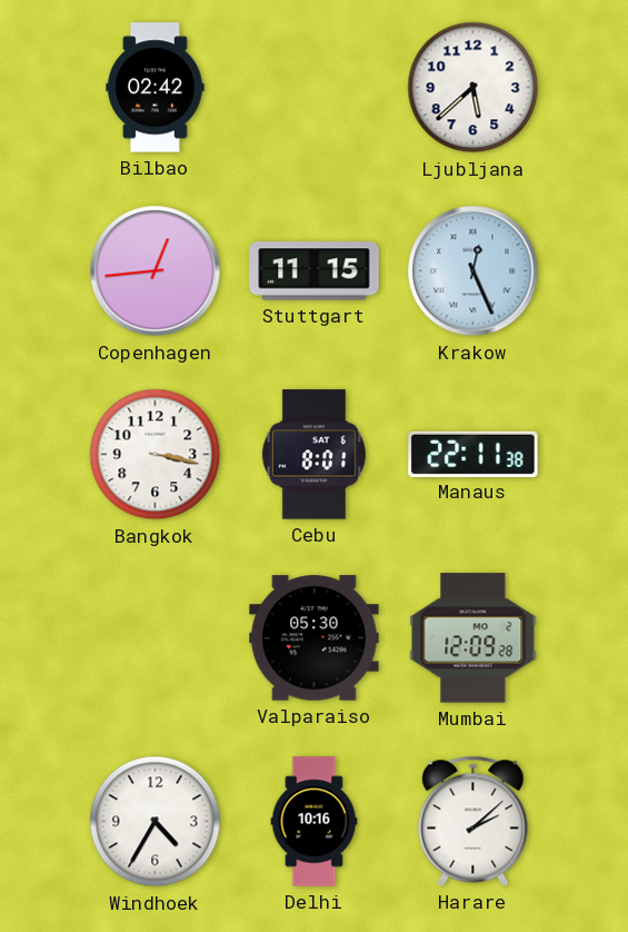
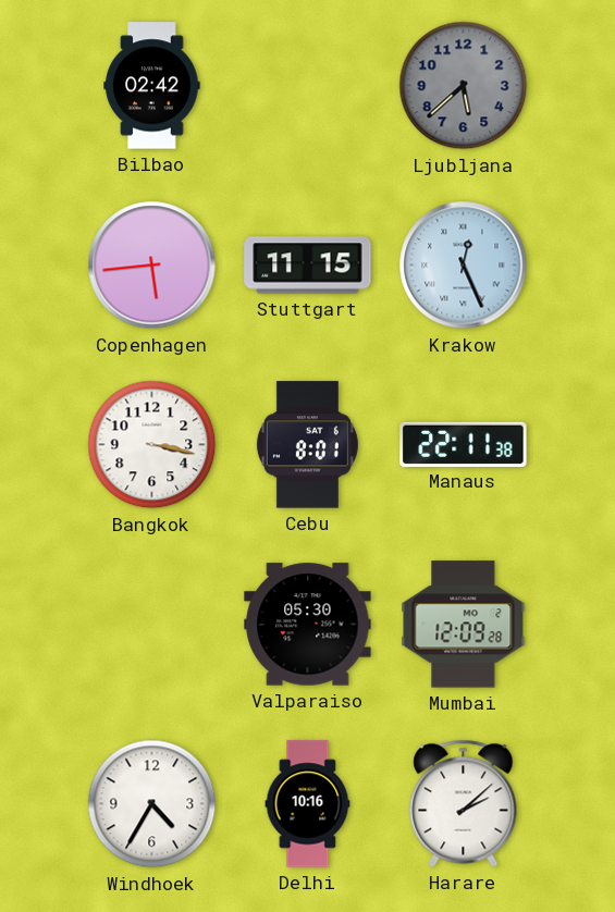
Ljubljana dial: white -> grey (464, 86)
Copenhagen: 12:44 -> 5:44 (152, 266)
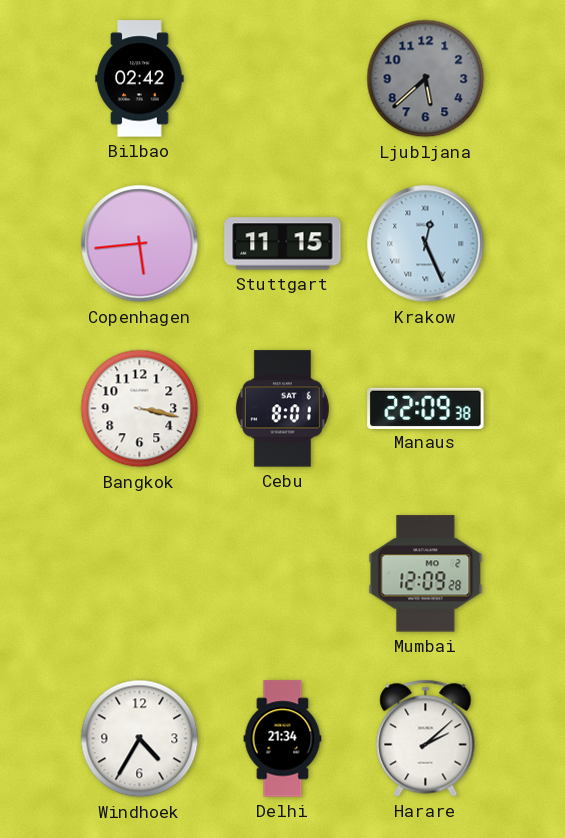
Manaus: 22:11 -> 22:09 (426, 408)
Valparaiso: 05:30 -> none (308, 625)
Delhi: 10:16 -> 21:34 (283, 739)
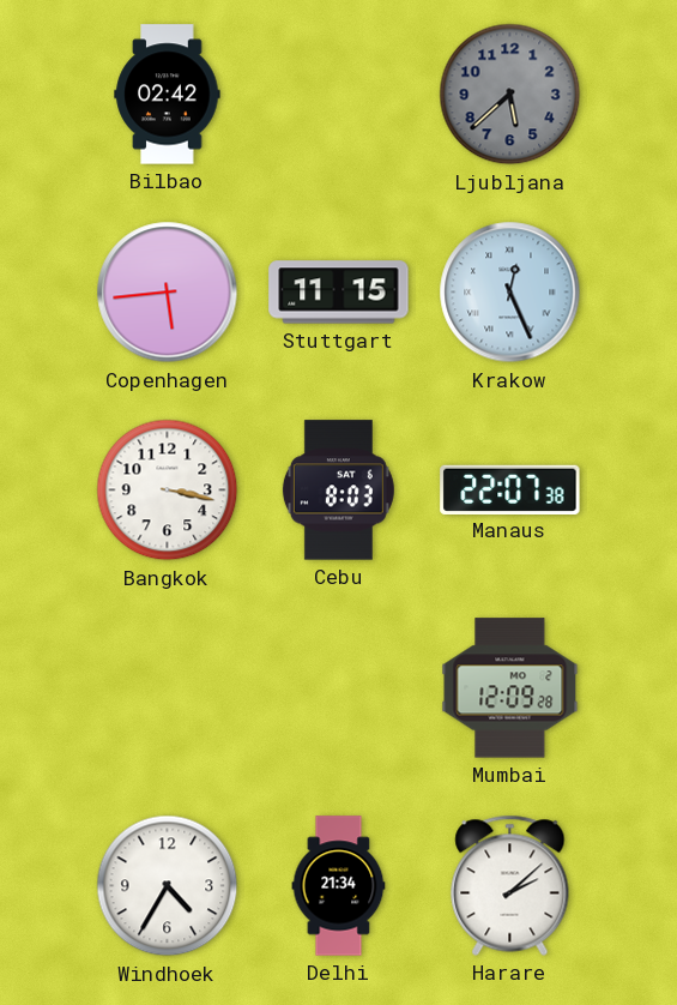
Cebu: 8:01 -> 8:03 (338, 491)
Manaus: 22:09 -> 22:07 (510, 489)
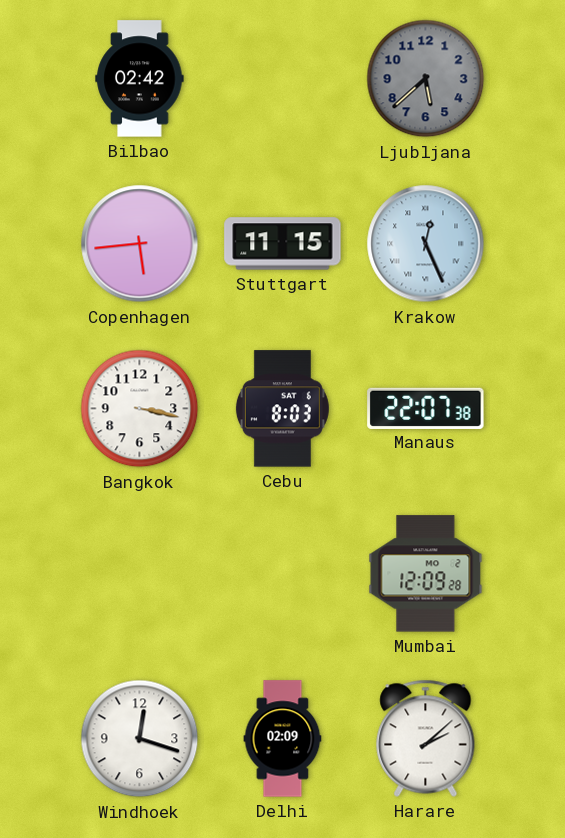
Windhoek: 4:35 -> 12:18 (140, 739)
Delhi: 21:34 -> 02:09 (283, 739)
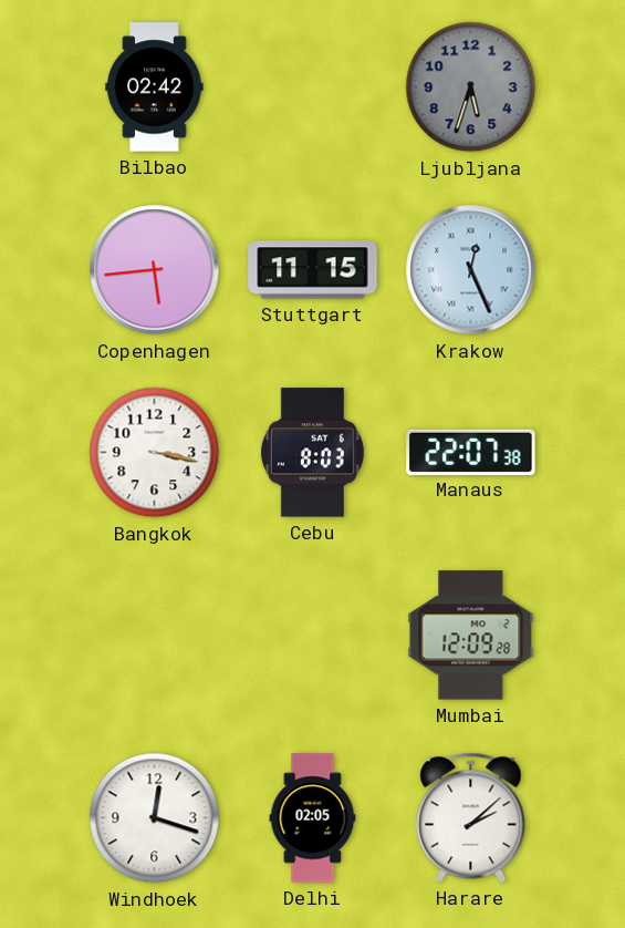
Ljubljana: 5:38 -> 5:33 (471, 87)
Delhi: 02:09 -> 02:05 (313, 818)
